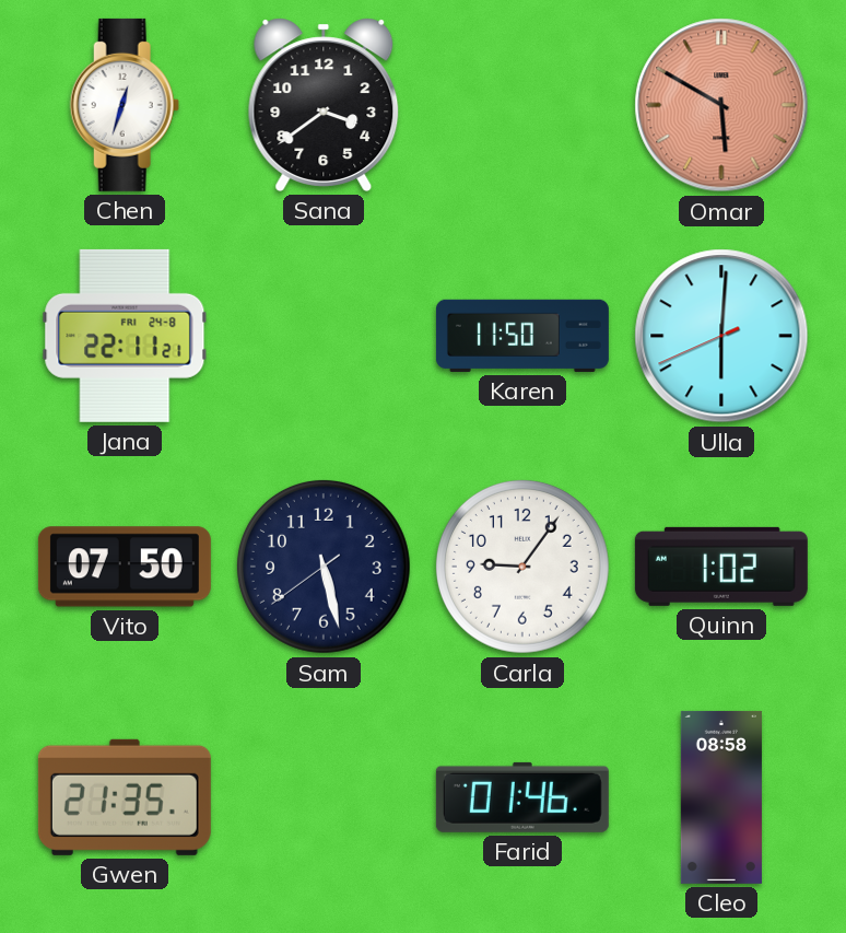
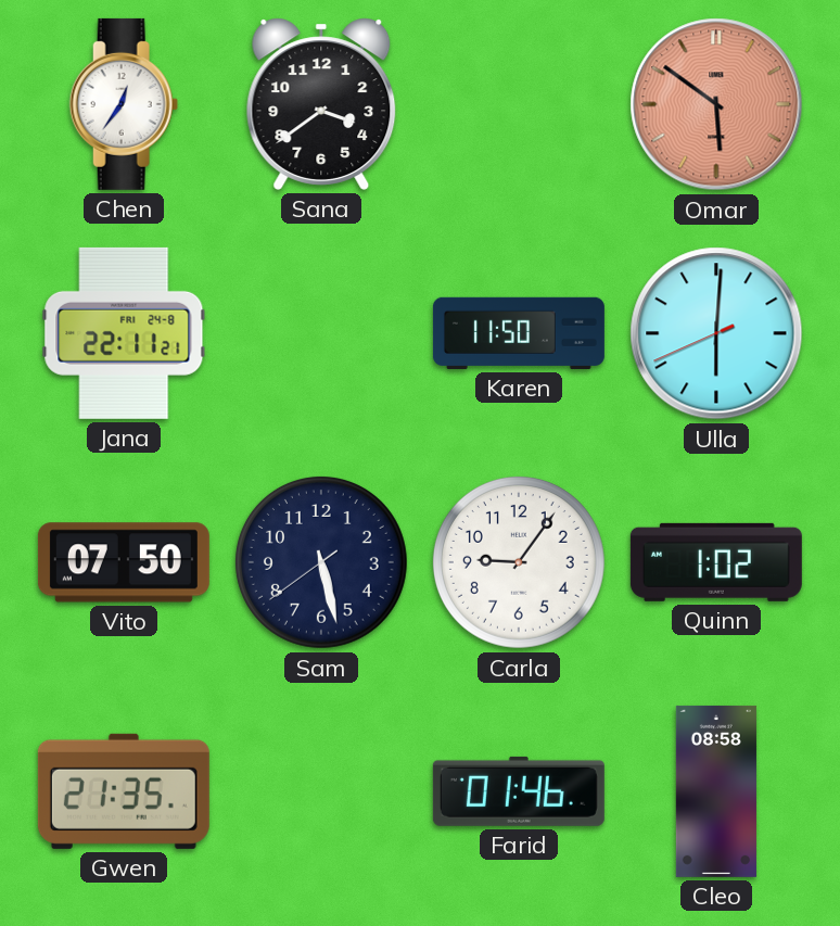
Chen: 12:33 -> 12:36 (124, 104)
Omar: 5:50 -> 5:51 (716, 104)
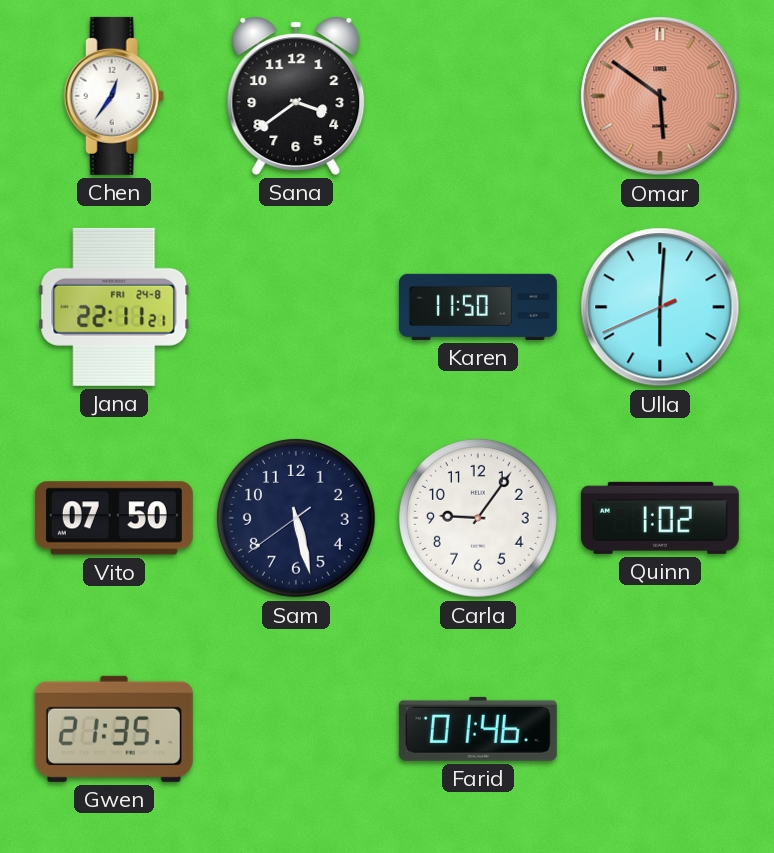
Cleo: 08:58 -> none (716, 791)
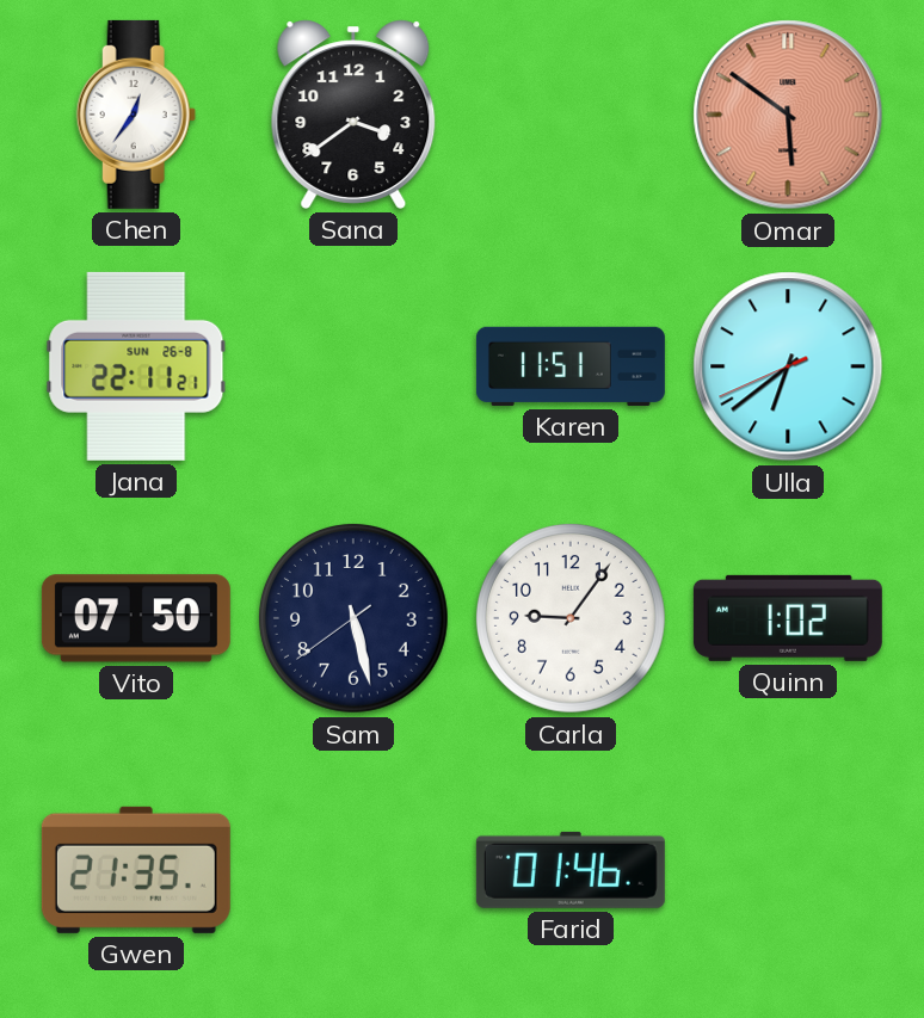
Jana date: FRI 24-8 -> SUN 26-8 (136, 366)
Karen: 11:50 -> 11:51 (571, 366)
Ulla: 6:00 -> 6:38 (788, 366)
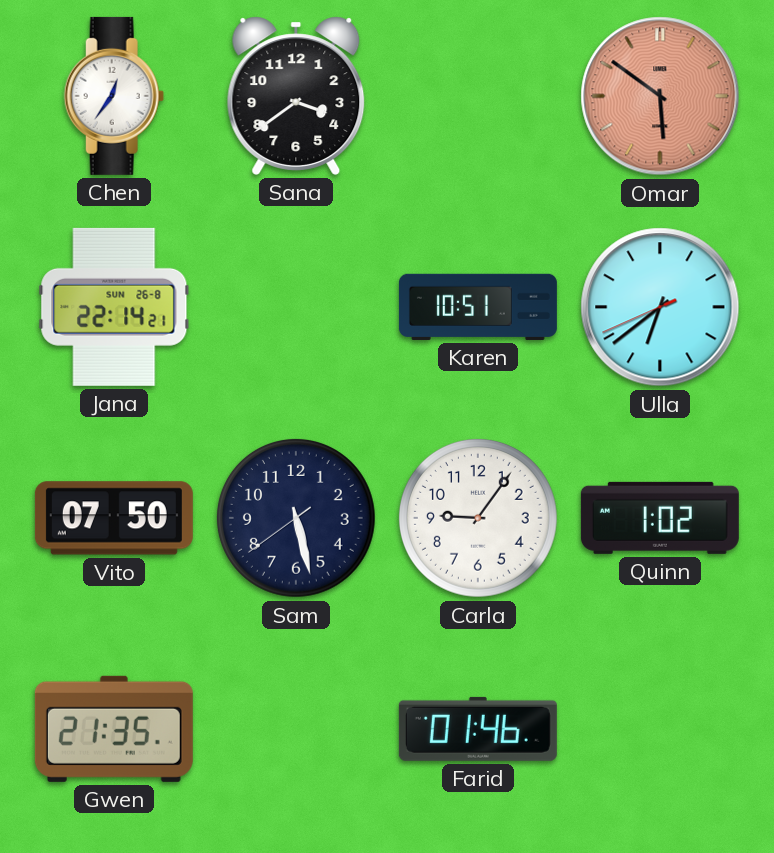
Jana: 22:11 -> 22:14 (114, 307)
Karen: 11:51 -> 10:51 (478, 307)
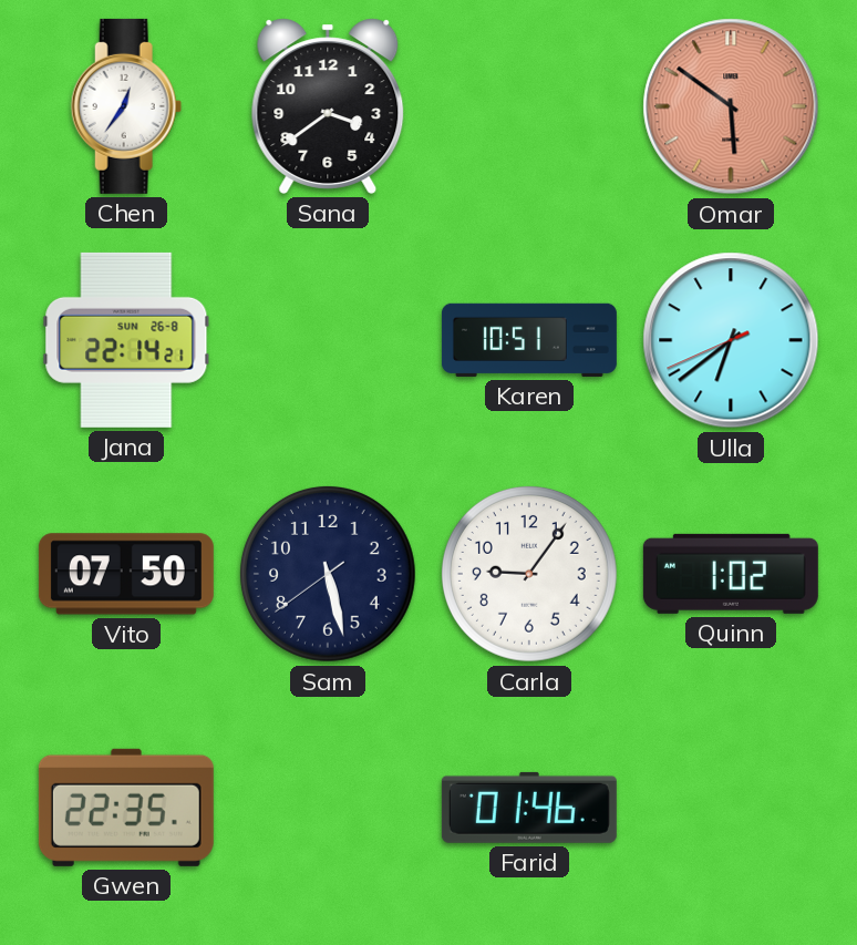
Gwen: 21:35 -> 22:35 (126, 808)
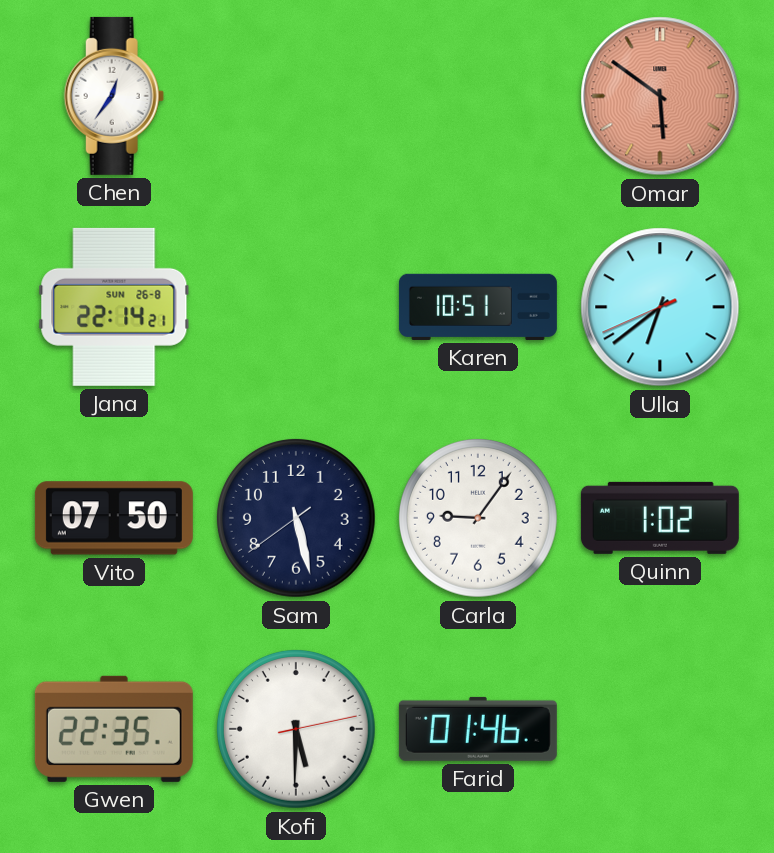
Sana: 3:39 -> none (328, 106)
Kofi: none -> 5:30 (296, 729)
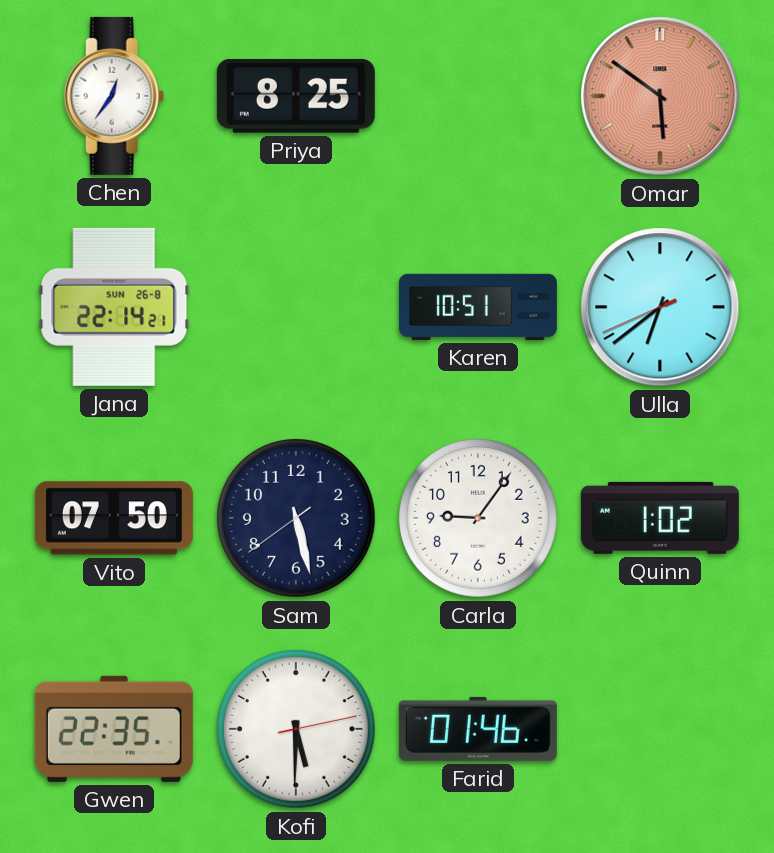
Priya: none -> 8:25 (296, 96)
